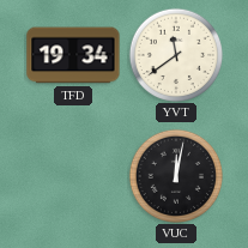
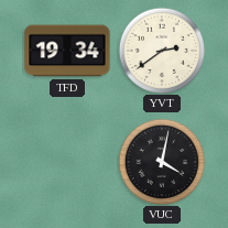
YVT: 11:39 -> 2:39 (161, 50)
VUC: 12:02 -> 4:02 (161, 161)
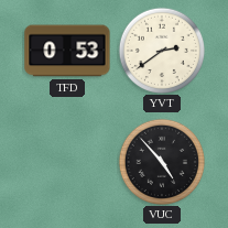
TFD: 19:34 -> 0:53 (67, 51)
VUC: 4:02 -> 4:53 (161, 161)
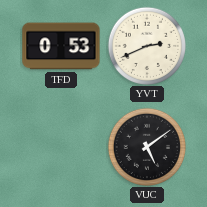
YVT: 2:39 -> 2:41 (146, 45)
VUC: 4:53 -> 5:09 (146, 146)
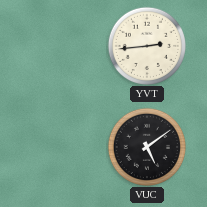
TFD: 0:53 -> none (61, 46)
YVT: 2:41 -> 2:44 (146, 45)
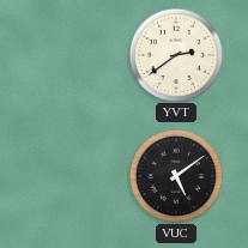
YVT: 2:44 -> 2:39 (175, 54)
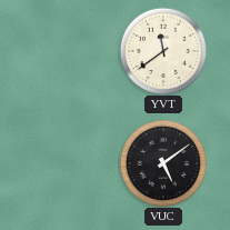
YVT: 2:39 -> 11:39 (162, 50)
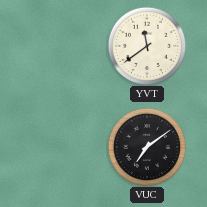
VUC: 5:09 -> 7:09 (146, 146)
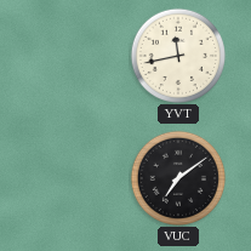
YVT: 11:39 -> 11:43 (177, 55)
